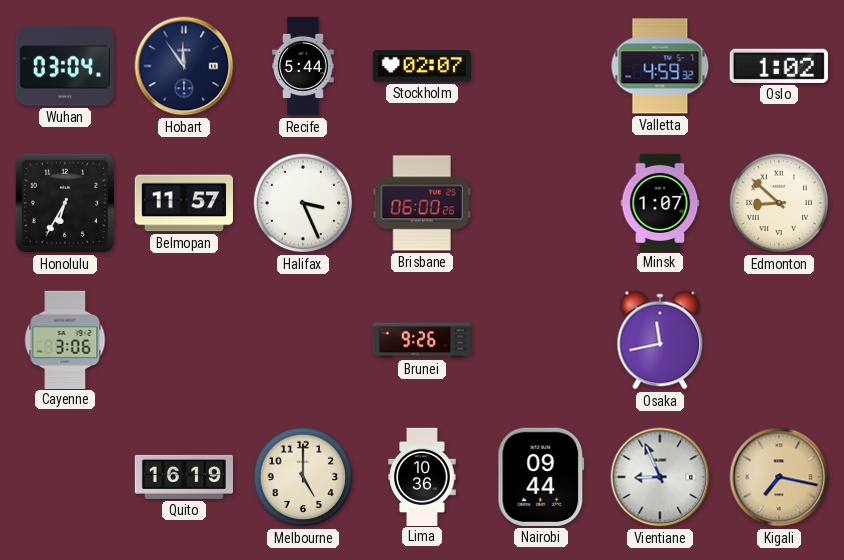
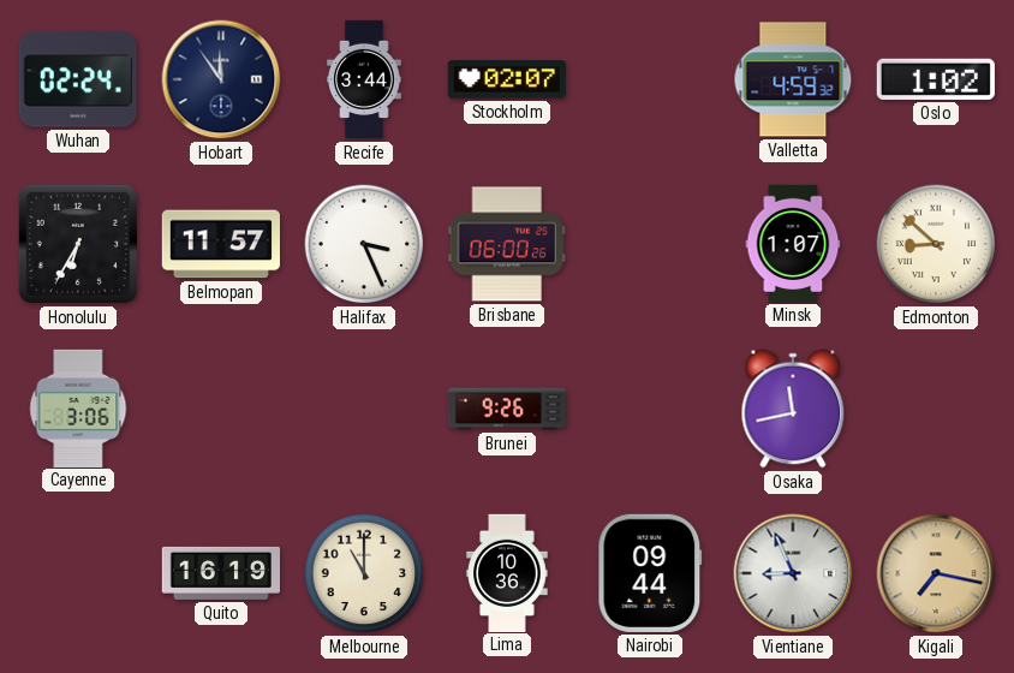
Wuhan: 03:04 -> 02:24 (78, 79)
Recife: 5:44 -> 3:44 (364, 79)
Melbourne: 5:00 -> 11:00 (364, 573)
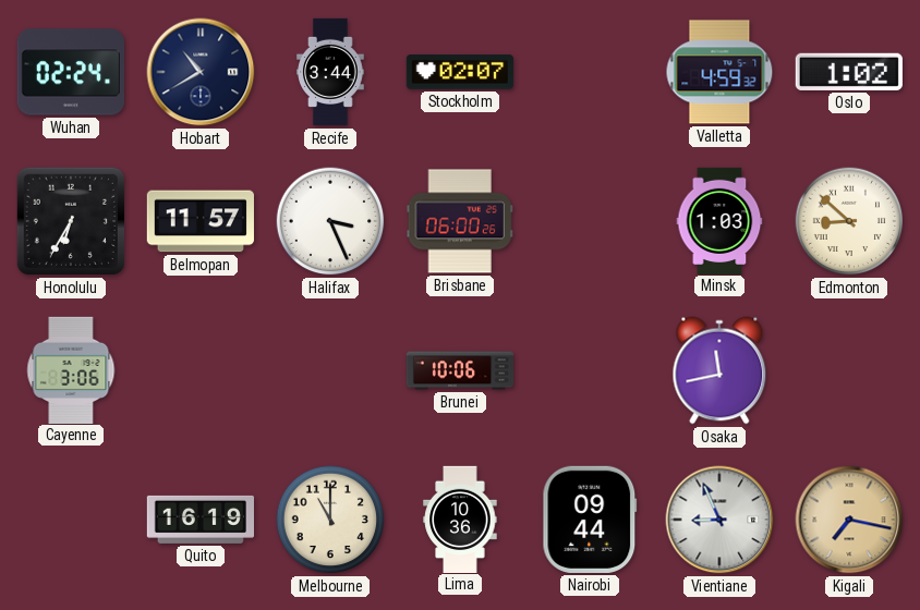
Hobart: 11:54 -> 10:40 (201, 72)
Minsk: 1:07 -> 1:03 (719, 220)
Brunei: 9:26 -> 10:06 (460, 370)
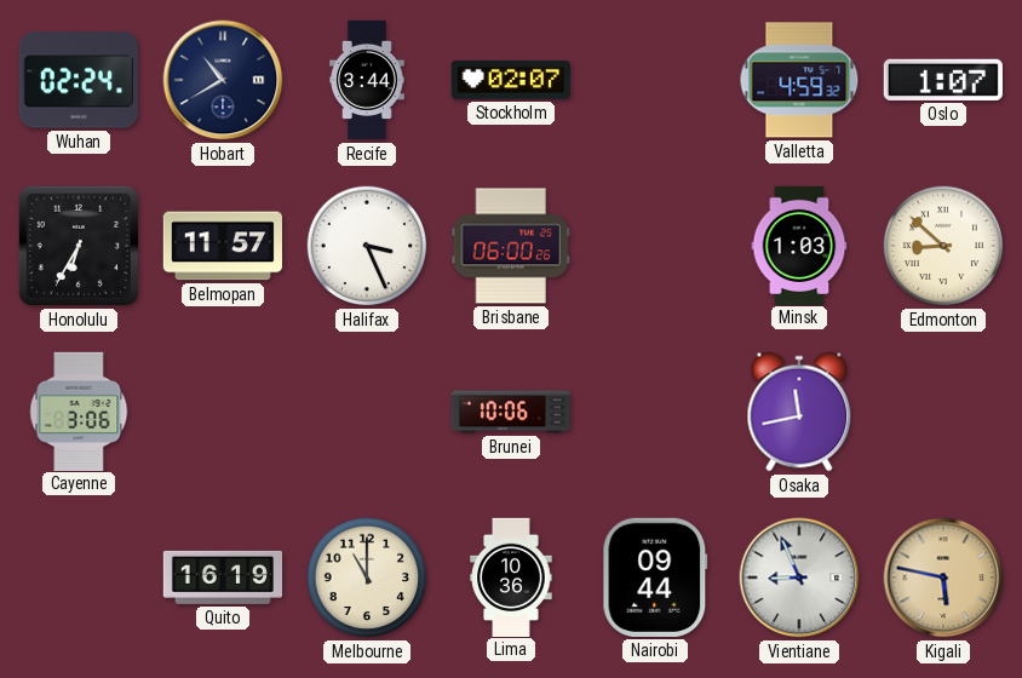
Oslo: 1:02 -> 1:07 (943, 80)
Kigali: 7:17 -> 5:47 (943, 578)
